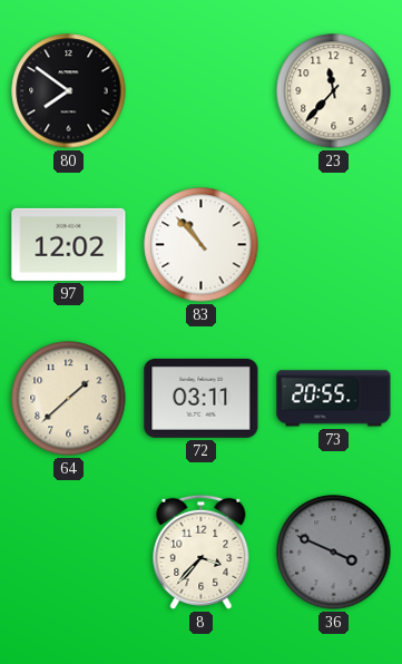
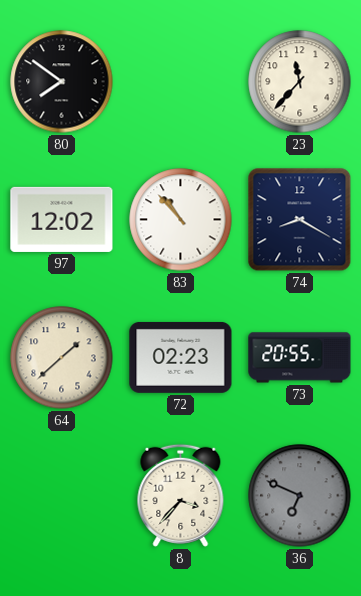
74: none -> 8:20 (300, 220)
72: 03:11 -> 02:23 (181, 357)
36: 3:49 -> 6:49 (300, 496)
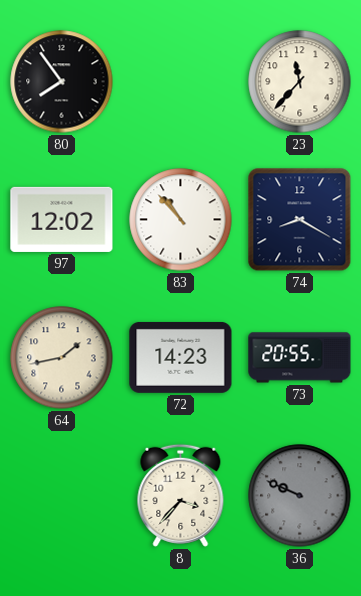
80: 7:51 -> 7:54 (62, 82)
64: 1:38 -> 1:43 (62, 358)
72: 02:23 -> 14:23 (181, 357)
36: 6:49 -> 9:49 (300, 496)
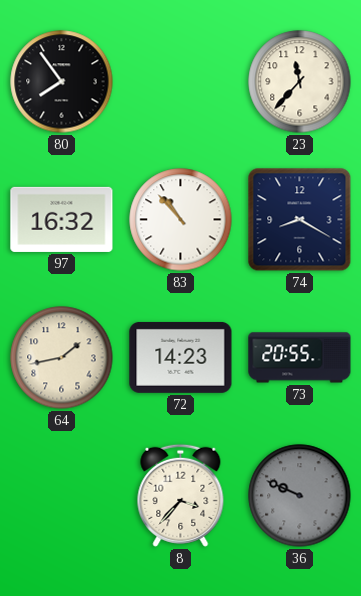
97: 12:02 -> 16:32 (62, 219)
